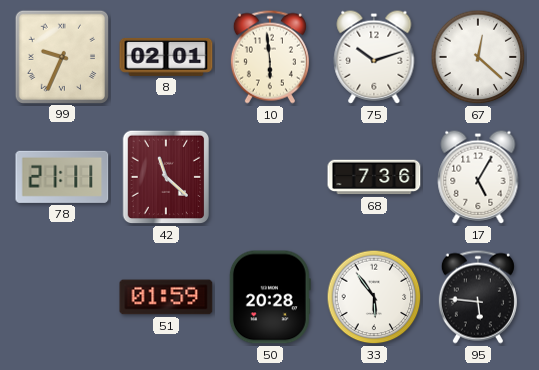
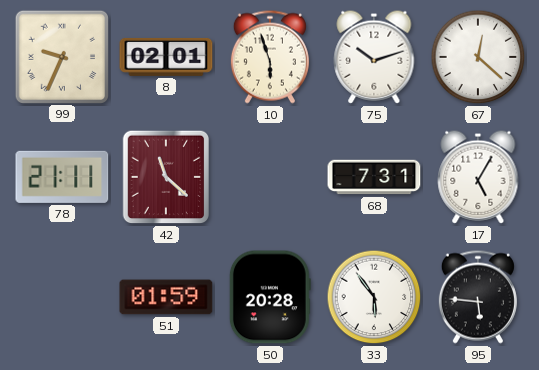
10: 5:59 -> 5:57 (270, 57)
68: 7:36 -> 7:31 (374, 177)
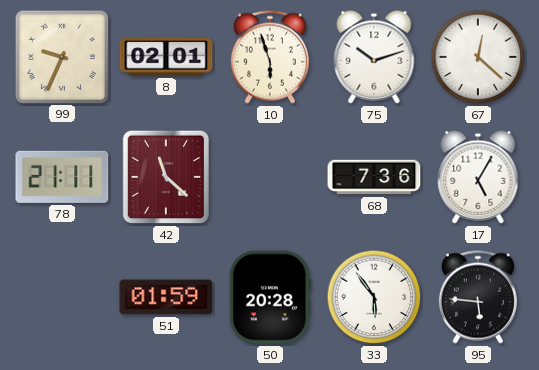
68: 7:31 -> 7:36 (374, 177)
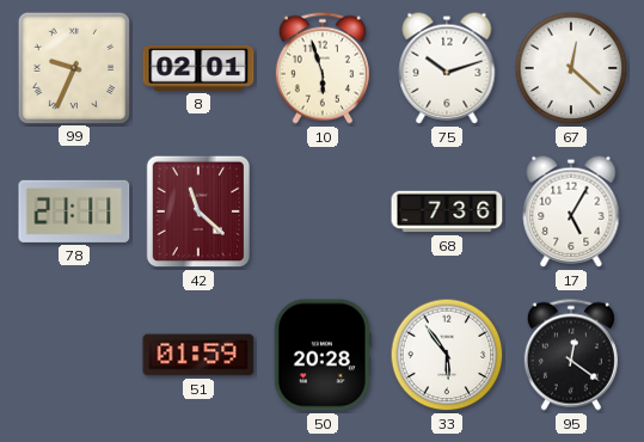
95: 5:46 -> 12:21 (571, 355)
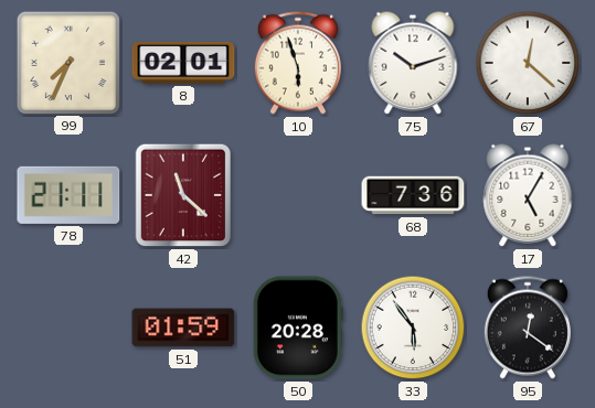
99: 9:34 -> 7:34 (67, 62)
